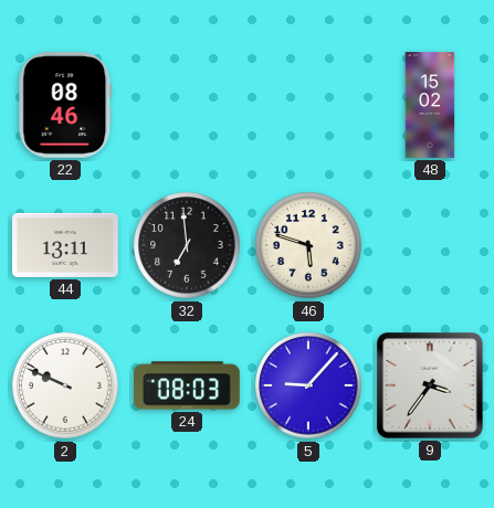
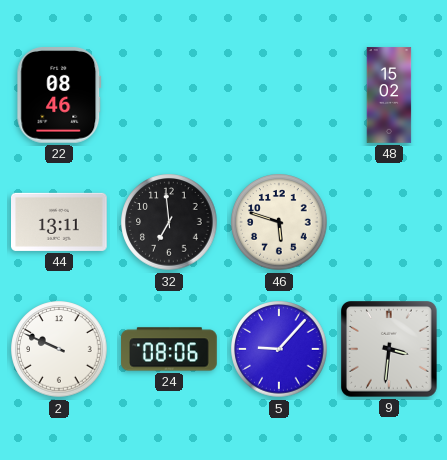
24: 08:03 -> 08:06 (169, 349)
9: 3:36 -> 3:31 (390, 350)
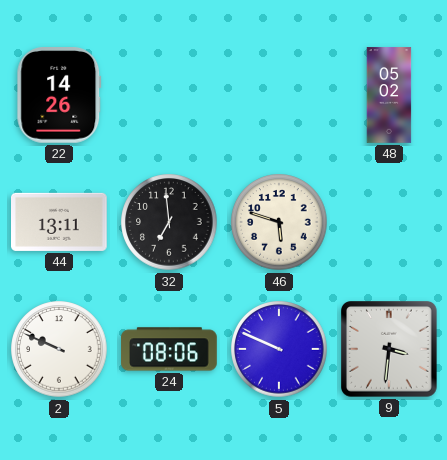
22: 08:46 -> 14:26 (59, 96)
48: 15:02 -> 05:02 (389, 95)
5: 9:07 -> 9:49 (279, 349)
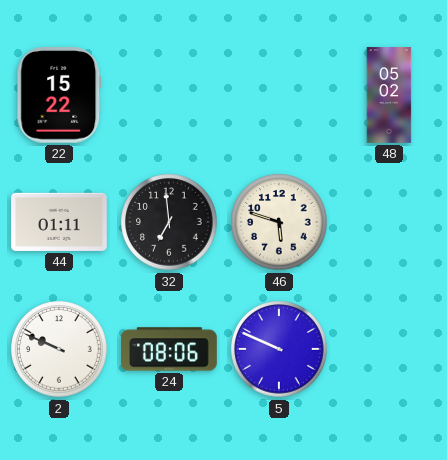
22: 14:26 -> 15:22 (59, 96)
44: 13:11 -> 01:11 (60, 222)
9: 3:31 -> none (390, 350)
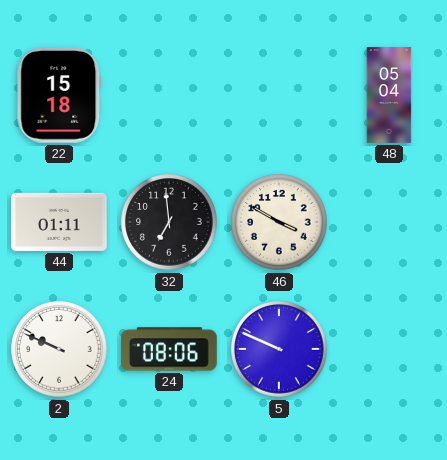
22: 15:22 -> 15:18 (59, 96)
48: 05:02 -> 05:04 (389, 95)
46: 5:48 -> 3:50 (279, 222)
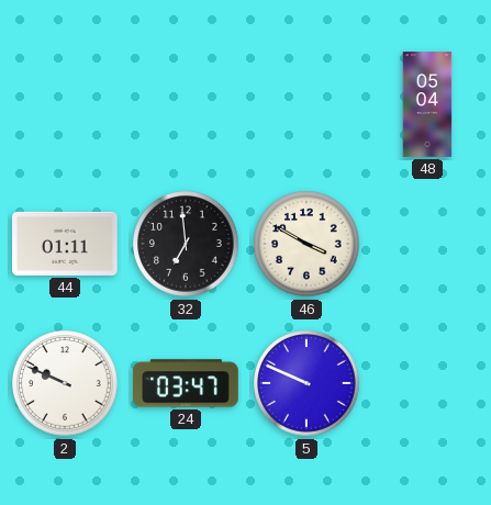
22: 15:18 -> none (59, 96)
24: 08:06 -> 03:47 (186, 383)
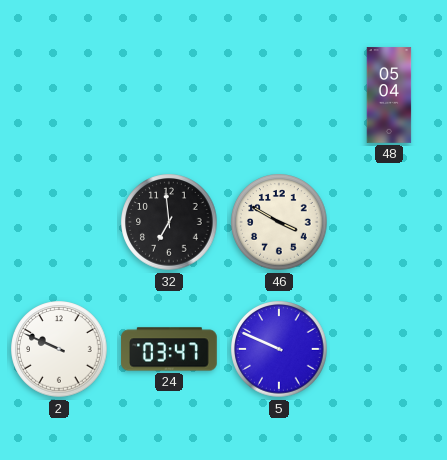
44: 01:11 -> none (66, 244)
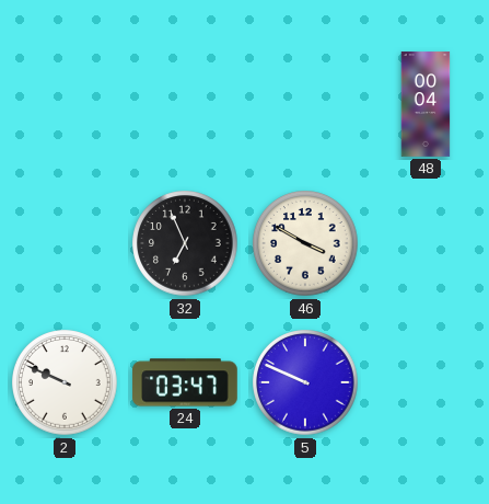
48: 05:04 -> 00:04 (426, 104)
32: 6:59 -> 6:56 (185, 243)
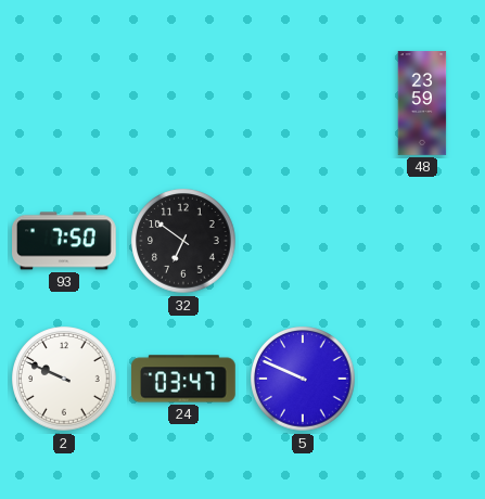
48: 00:04 -> 23:59 (422, 103)
93: none -> 7:50 (65, 241)
32: 6:56 -> 6:51 (183, 241)
46: 3:50 -> none (305, 243)
